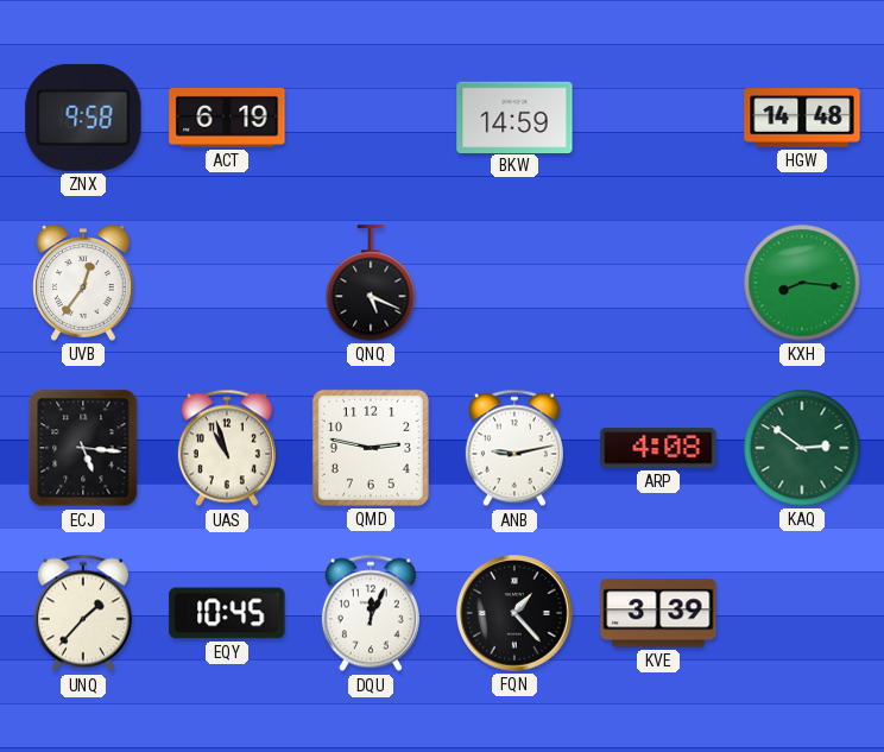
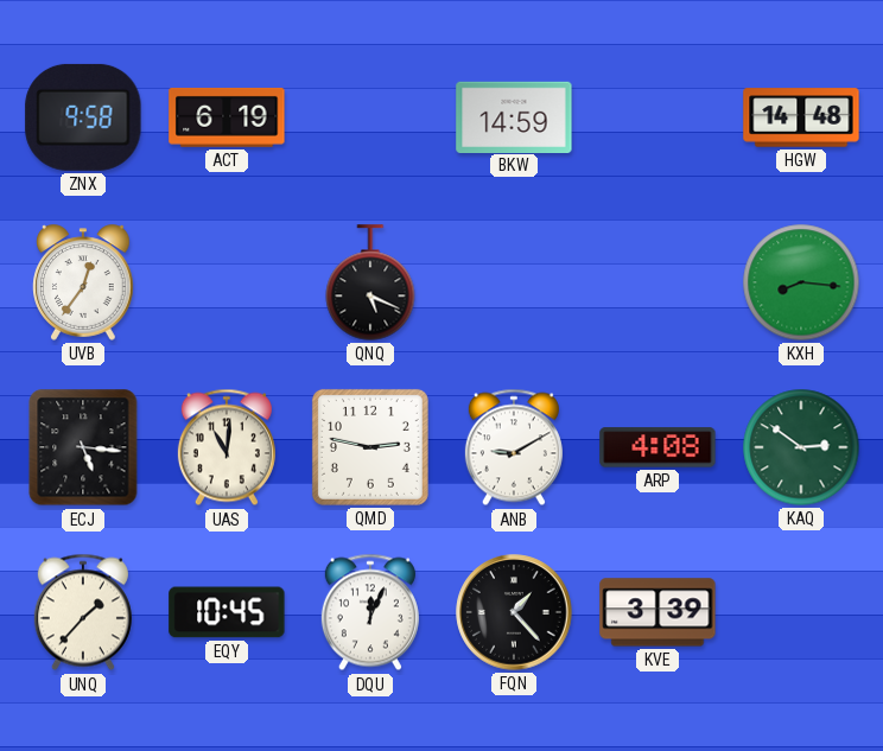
UAS: 10:57 -> 11:01 (227, 447)
ANB: 9:13 -> 9:10 (514, 447)
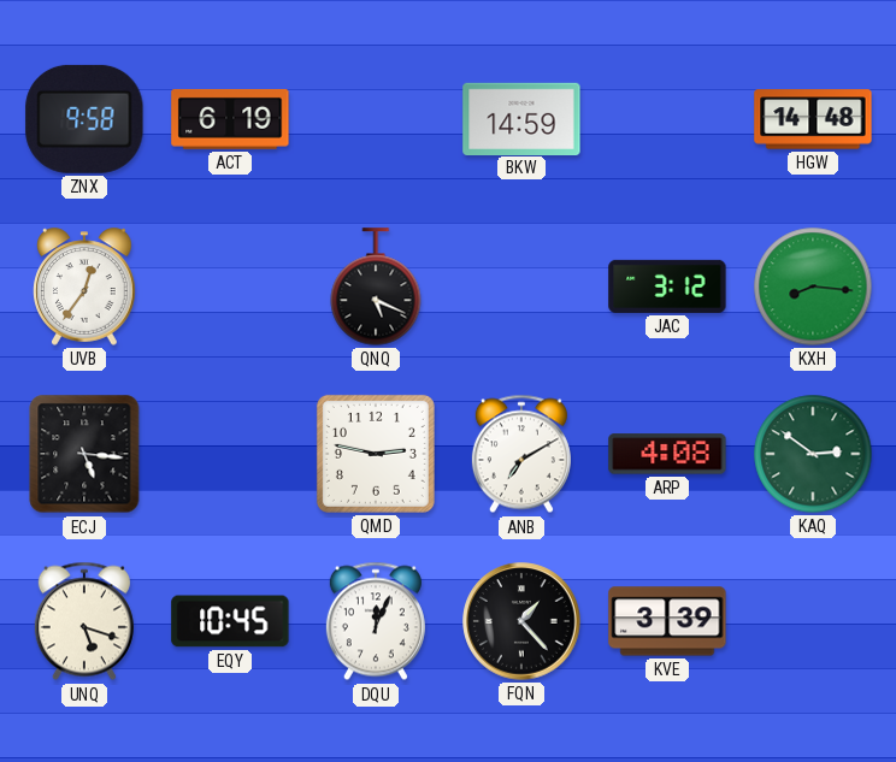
JAC: none -> 3:12 (667, 287)
UAS: 11:01 -> none (227, 447)
ANB: 9:10 -> 7:10 (521, 454)
UNQ: 1:37 -> 5:18 (84, 621)
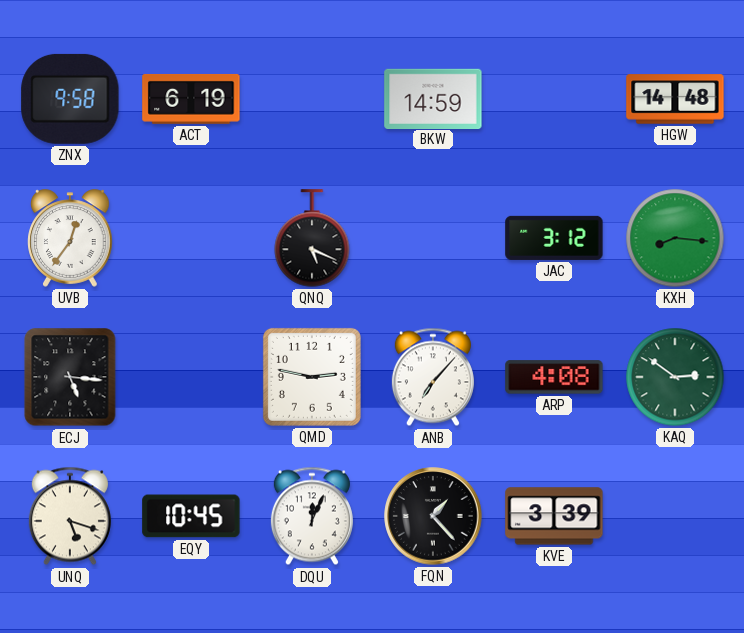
ANB: 7:10 -> 7:07 (433, 377)
